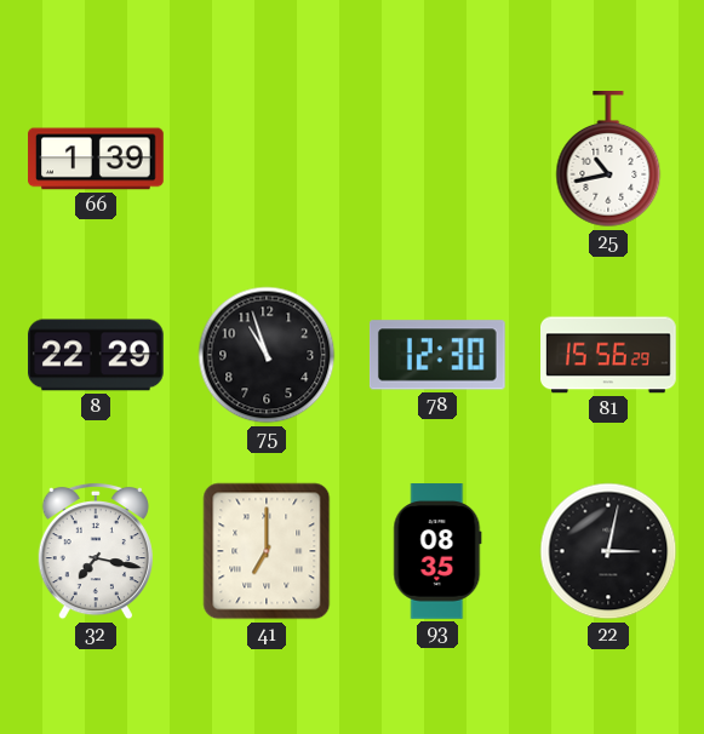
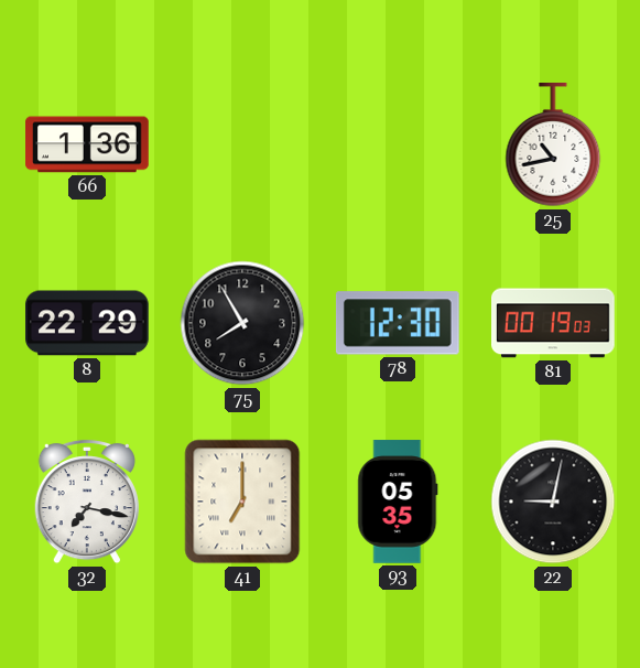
66: 1:39 -> 1:36 (87, 144)
75: 10:57 -> 7:55 (242, 323)
81: 15:56 -> 00:19 (554, 323)
93: 08:35 -> 05:35 (398, 502)
22: 3:02 -> 9:02 (553, 502)
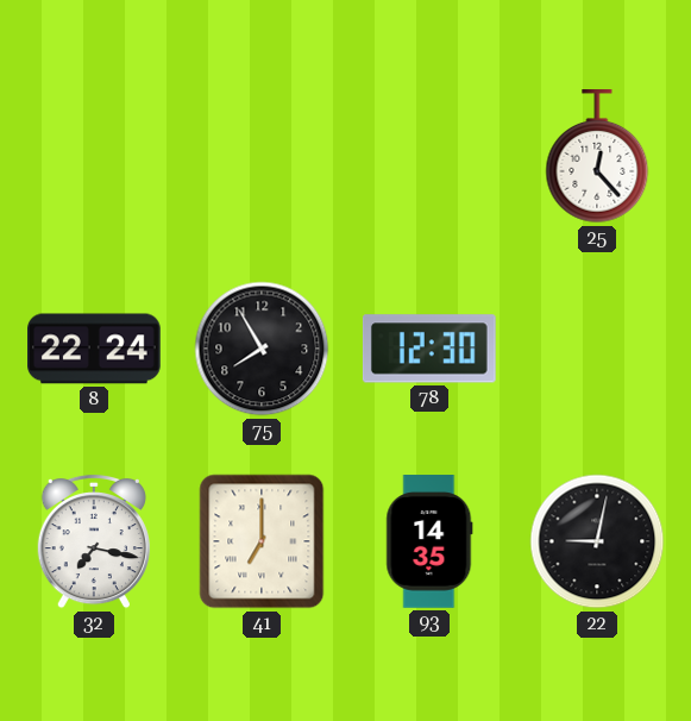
66: 1:36 -> none (87, 144)
25: 10:43 -> 12:23 (597, 157)
8: 22:29 -> 22:24 (95, 349)
81: 00:19 -> none (554, 323)
93: 05:35 -> 14:35 (429, 541)
